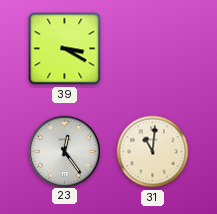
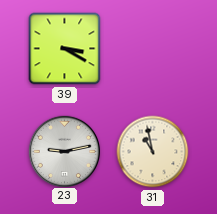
23: 12:24 -> 9:13 (64, 151)
31: 11:01 -> 10:58 (153, 152)
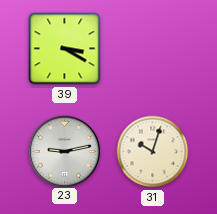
31: 10:58 -> 10:03 (153, 152)
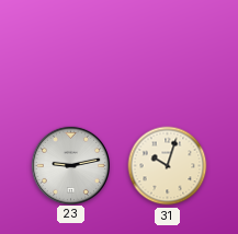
39: 3:20 -> none (65, 49)
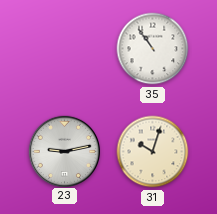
35: none -> 10:54 (153, 49)
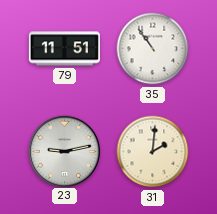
79: none -> 11:51 (64, 49)
31: 10:03 -> 2:01 (153, 152)
